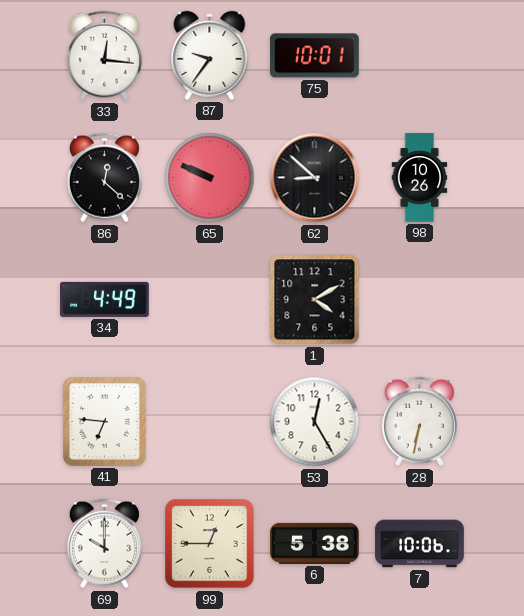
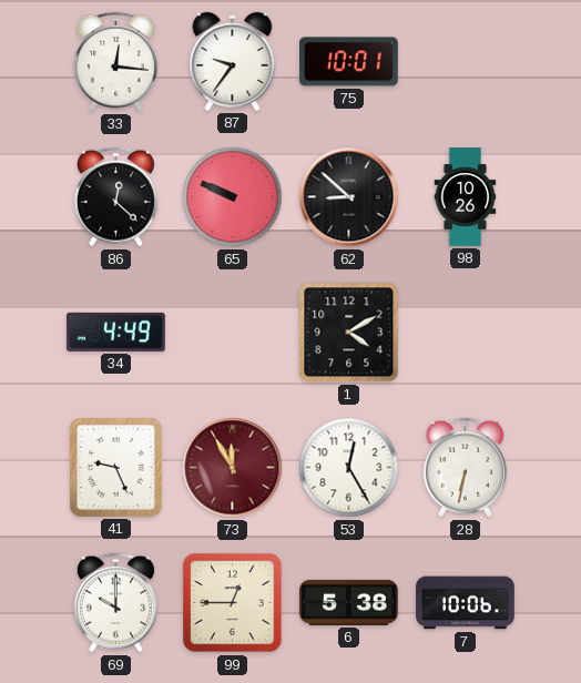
41: 6:46 -> 9:26 (116, 468)
73: none -> 11:55 (233, 468)
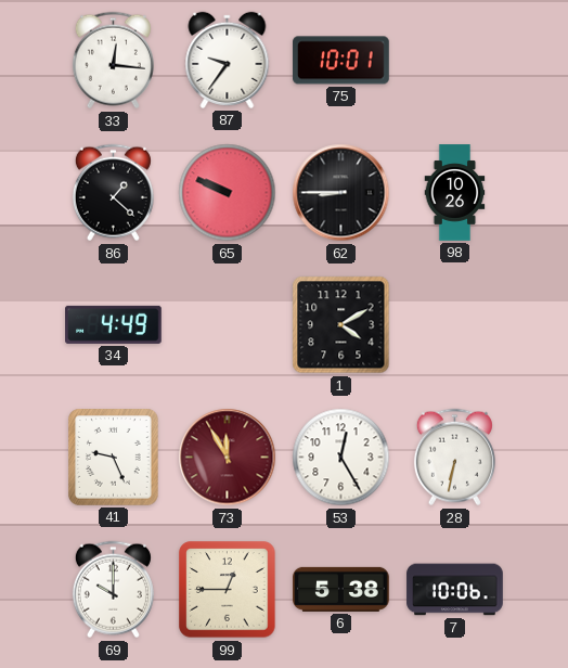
86: 12:22 -> 1:22 (113, 193)
62: 8:52 -> 8:45 (341, 193)
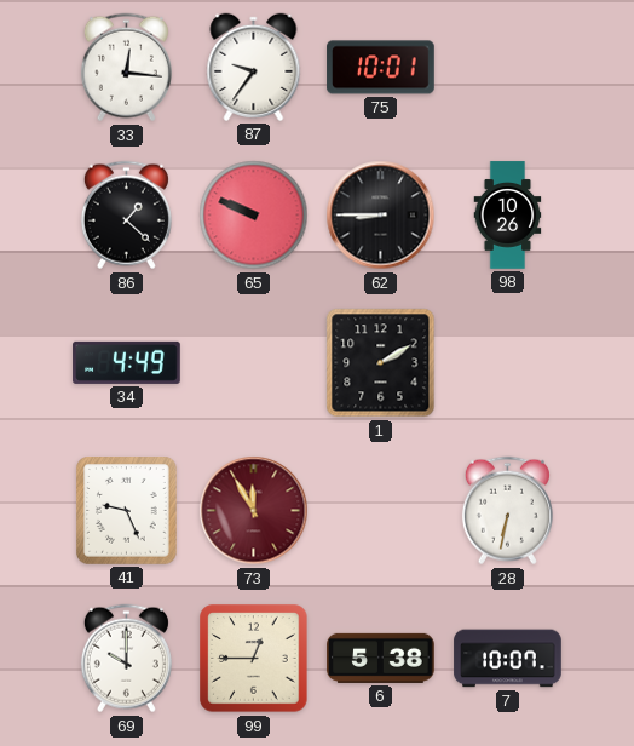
1: 4:10 -> 2:10 (381, 363)
53: 12:25 -> none (341, 458)
7: 10:06 -> 10:07 (508, 659)
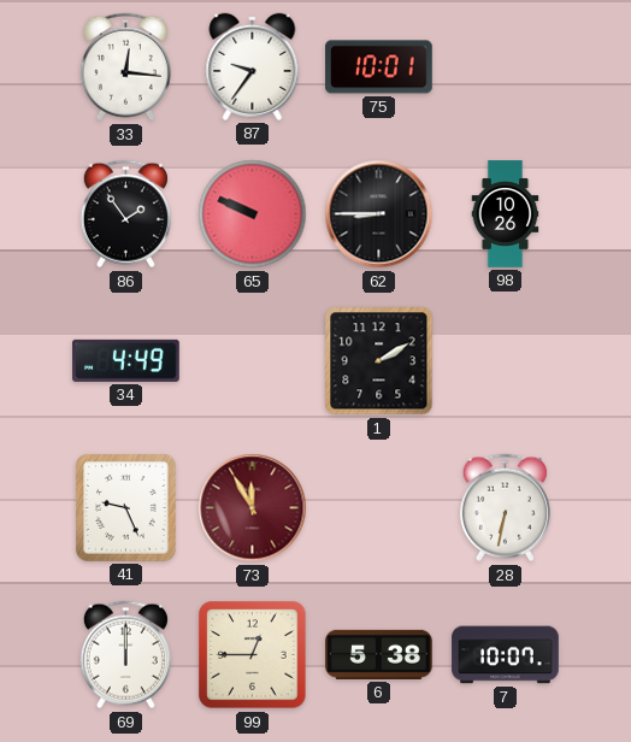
86: 1:22 -> 1:54 (125, 214)
69: 10:00 -> 12:00 (125, 655)
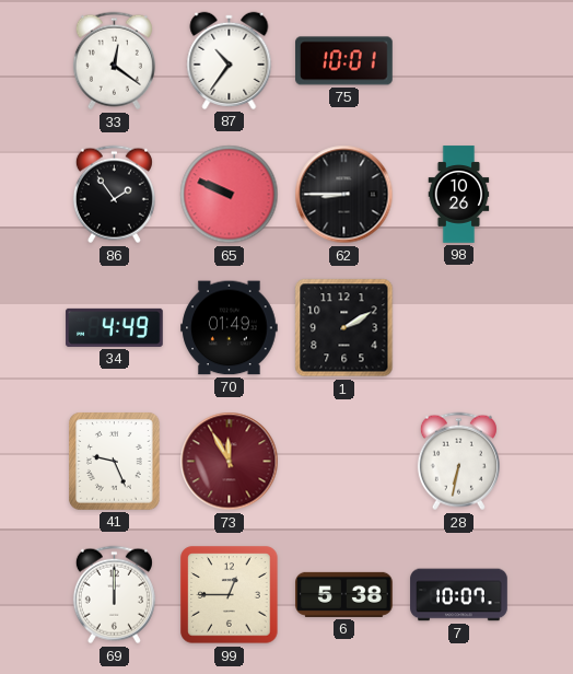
33: 12:16 -> 12:21 (114, 61)
87: 9:36 -> 10:36 (230, 60)
70: none -> 01:49 (230, 328)
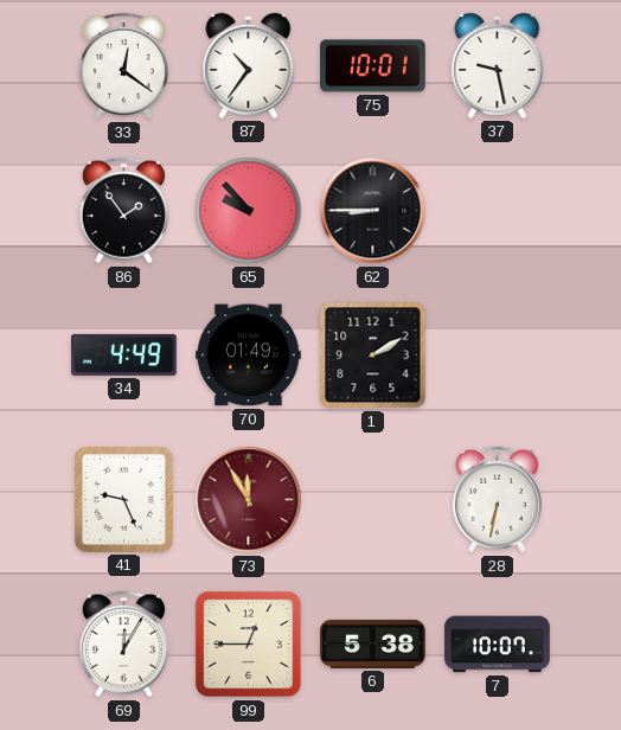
37: none -> 9:28 (498, 65)
65: 9:49 -> 9:53 (249, 211)
98: 10:26 -> none (459, 195)
69: 12:00 -> 12:05 (123, 645)
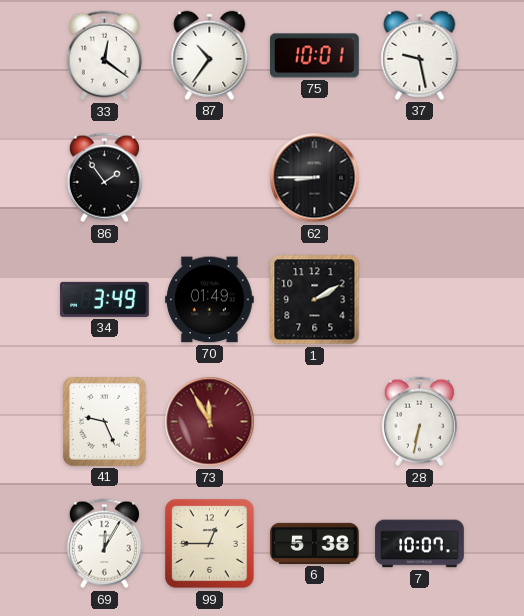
65: 9:53 -> none (249, 211)
34: 4:49 -> 3:49 (105, 299)
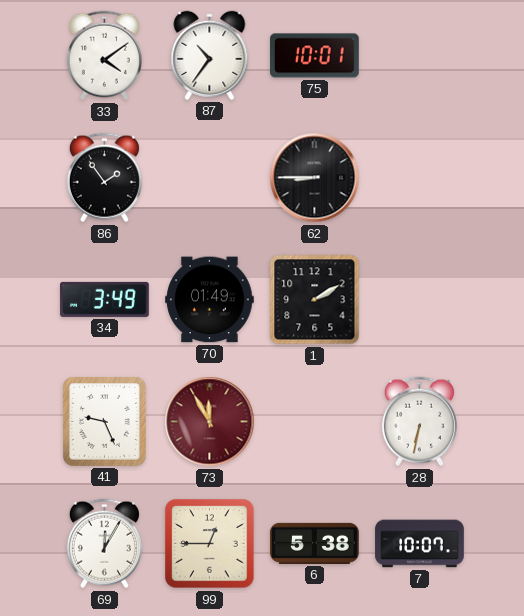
33: 12:21 -> 4:09 (104, 56)
37: 9:28 -> none (420, 55)
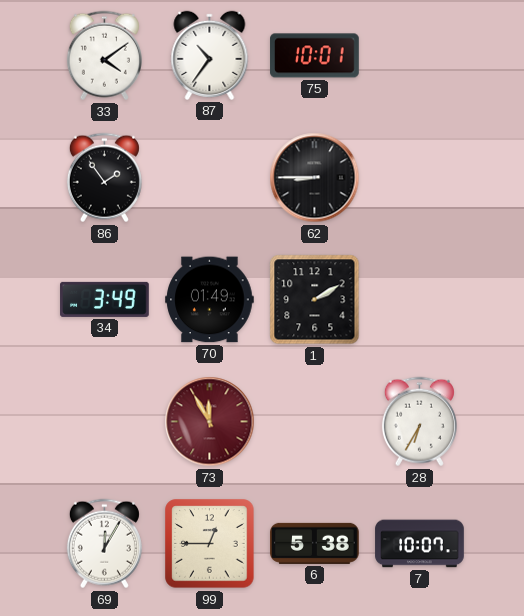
41: 9:26 -> none (105, 422)
28: 6:32 -> 6:35 (419, 422)
